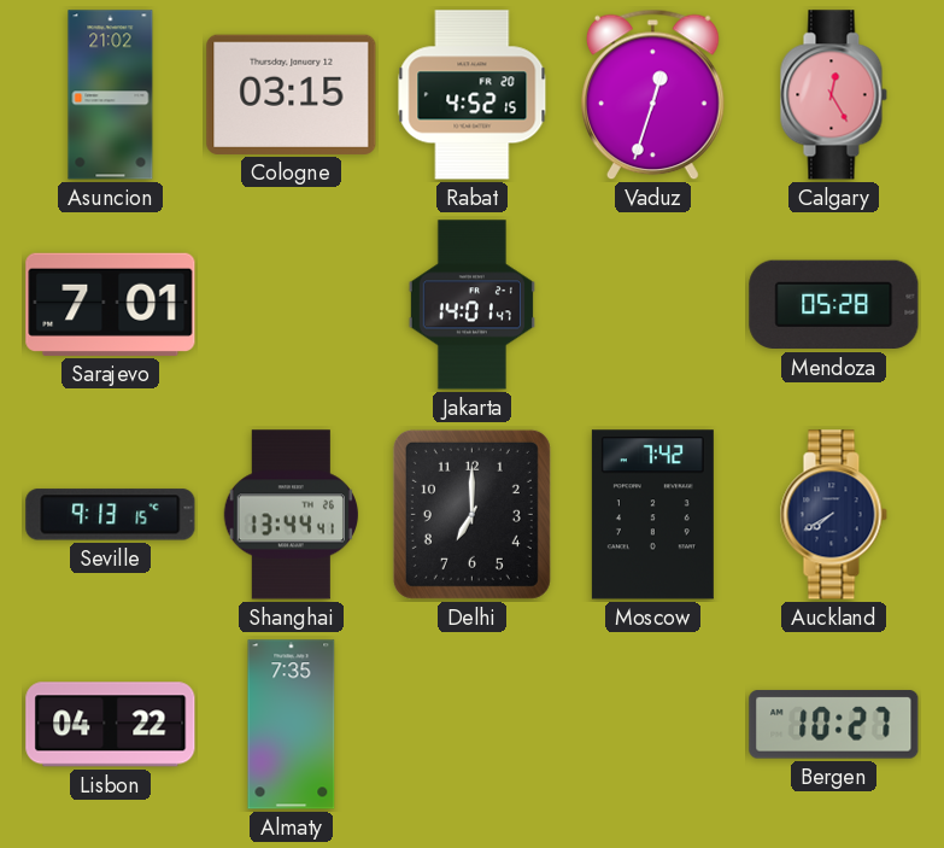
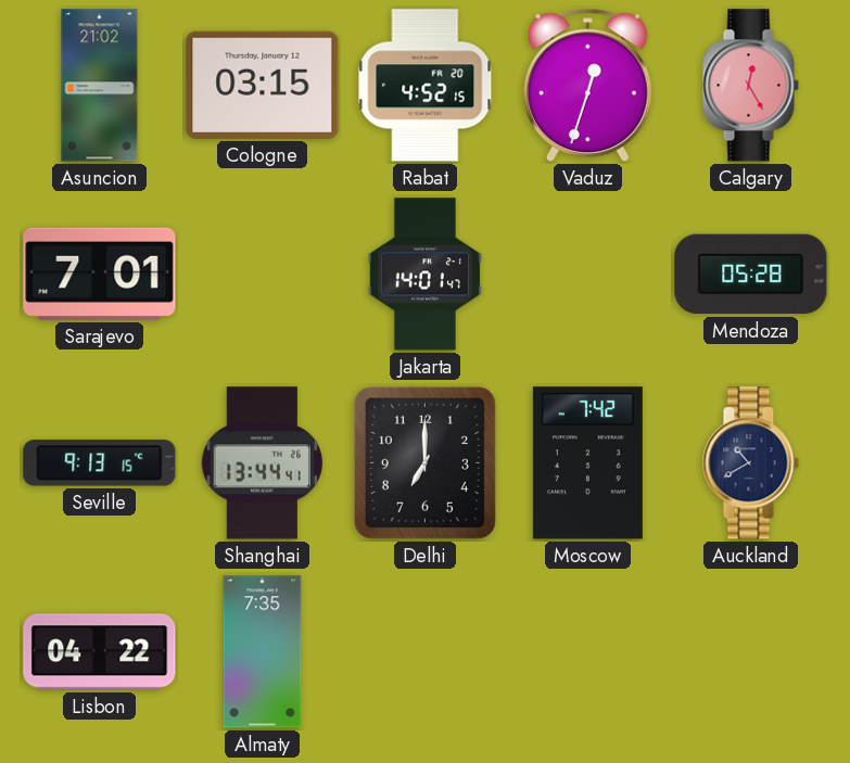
Auckland: 7:40 -> 10:40 (750, 463)
Bergen: 10:27 -> none (834, 725)
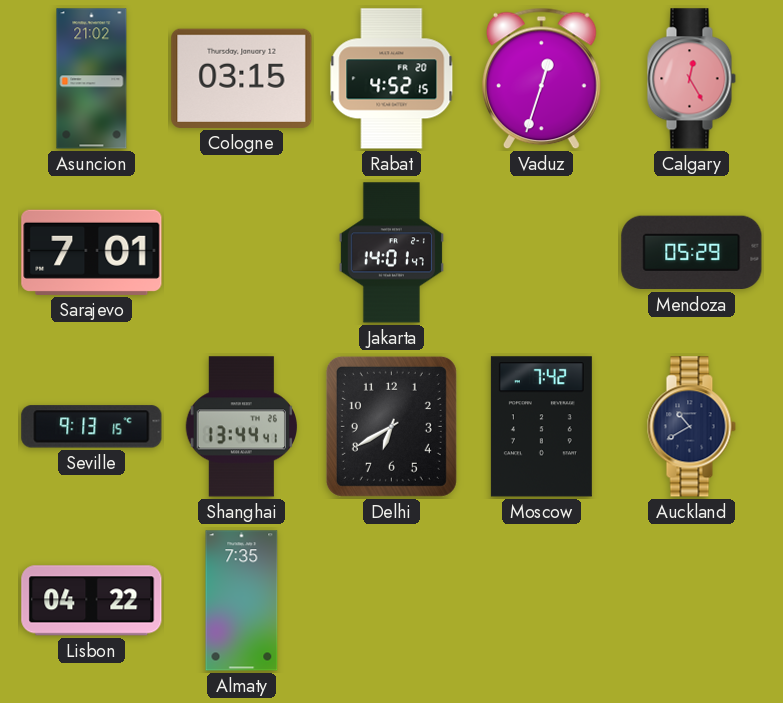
Mendoza: 05:28 -> 05:29 (692, 253)
Delhi: 7:00 -> 6:40 (391, 426)
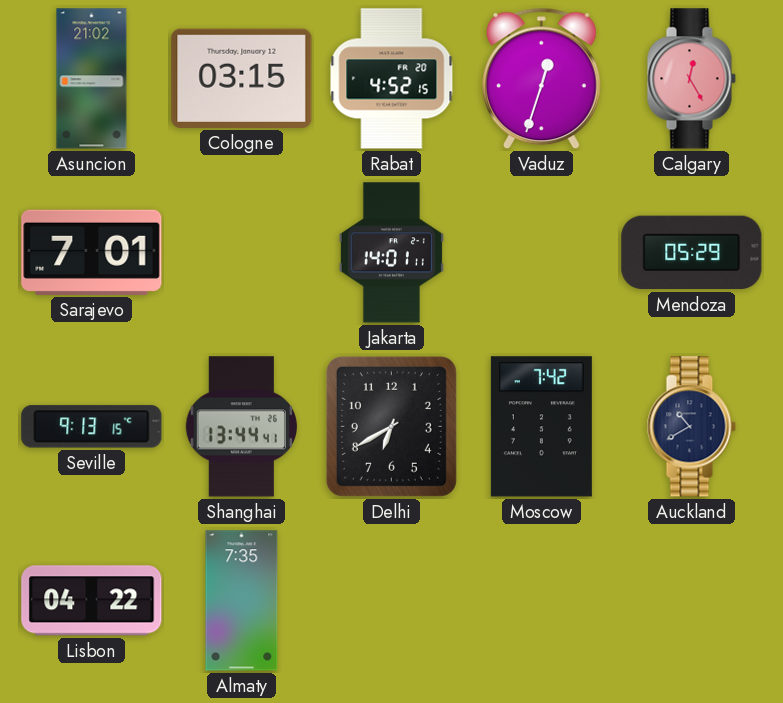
Jakarta: 14:01:47 -> 14:01:11 (391, 253)
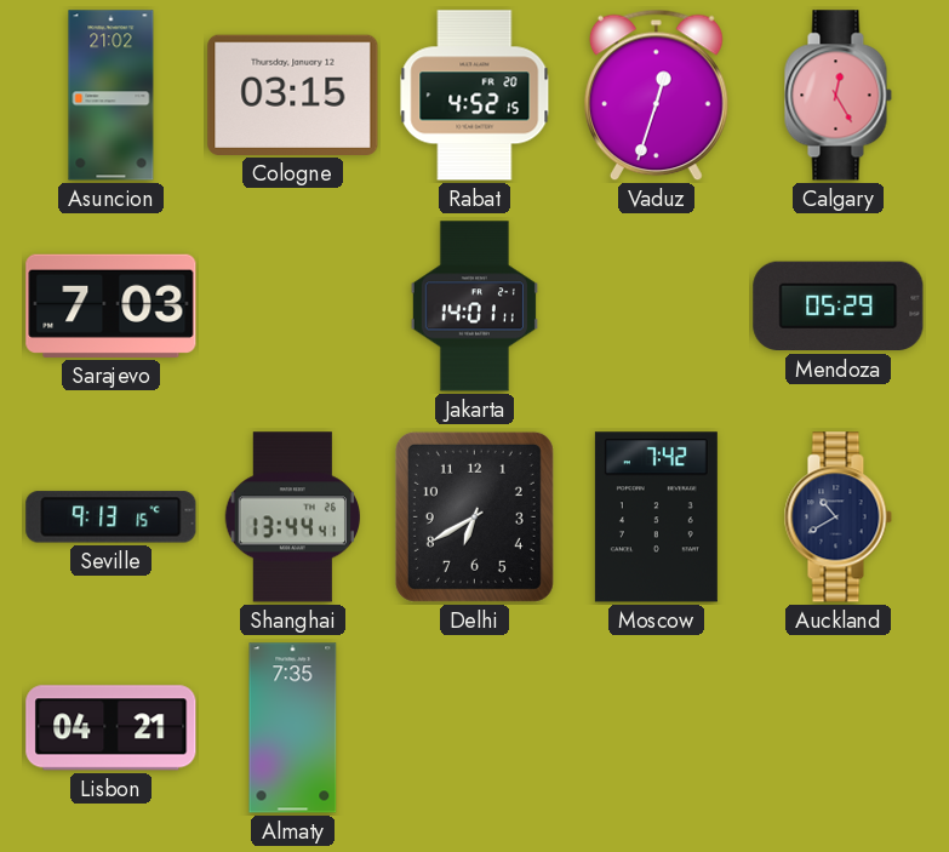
Sarajevo: 7:01 -> 7:03 (112, 305)
Lisbon: 04:22 -> 04:21 (112, 728)
